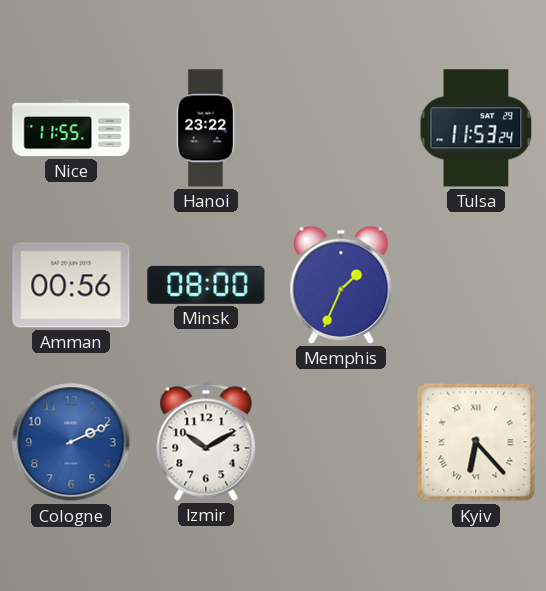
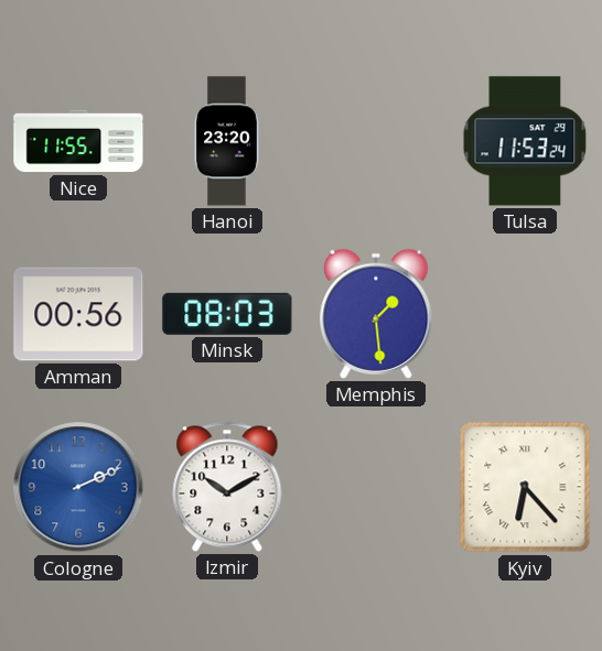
Hanoi: 23:22 -> 23:20 (227, 141)
Minsk: 08:00 -> 08:03 (227, 314)
Memphis: 1:34 -> 1:29 (376, 314)
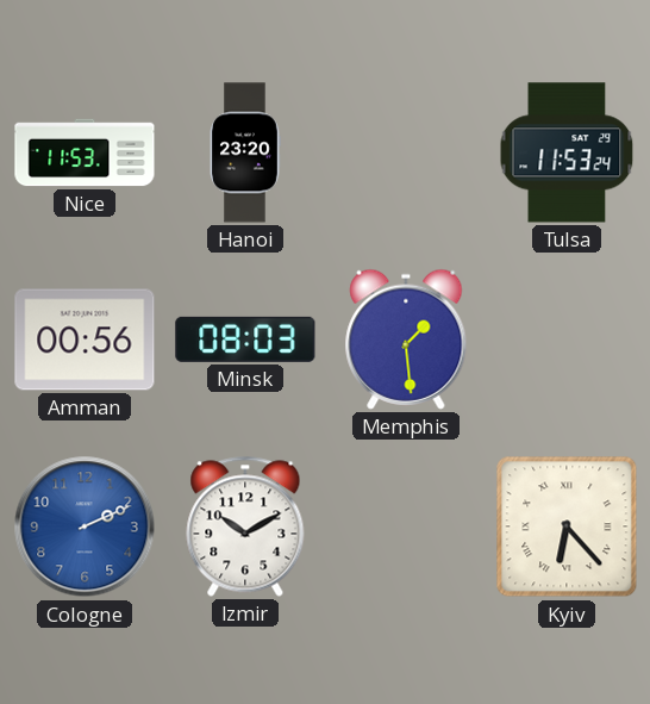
Nice: 11:55 -> 11:53 (85, 152)
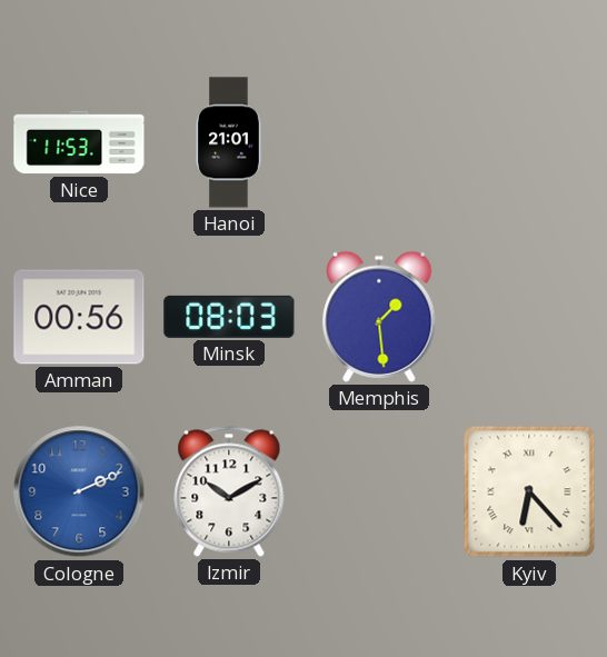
Hanoi: 23:20 -> 21:01 (229, 142)
Tulsa: 11:53 -> none (567, 152)
